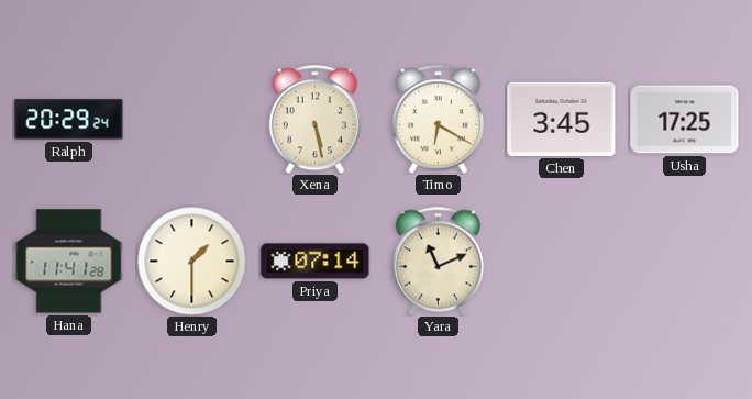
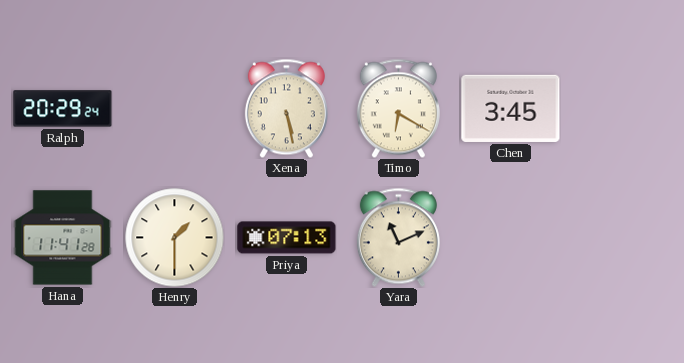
Usha: 17:25 -> none (685, 120)
Priya: 07:14 -> 07:13 (287, 238)
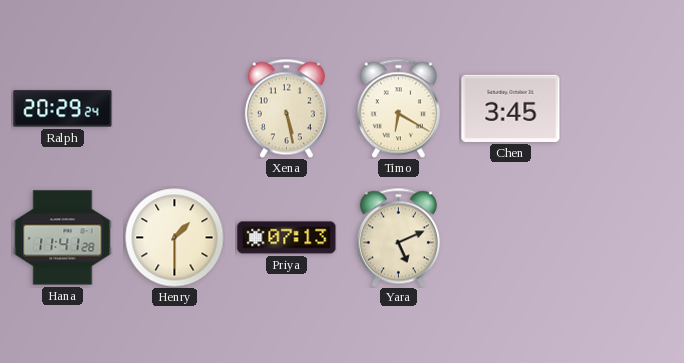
Yara: 11:11 -> 5:11 (398, 237)
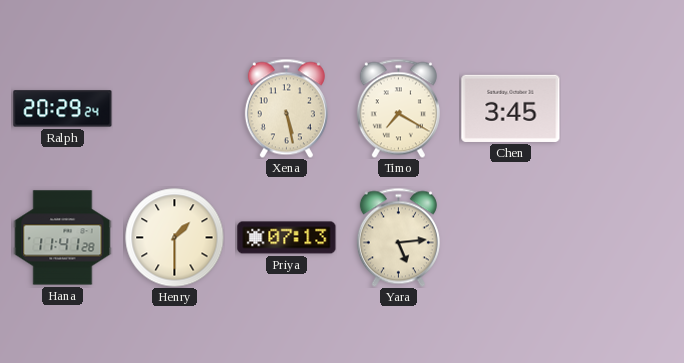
Timo: 6:20 -> 7:20 (398, 108)
Yara: 5:11 -> 5:14 (398, 237)
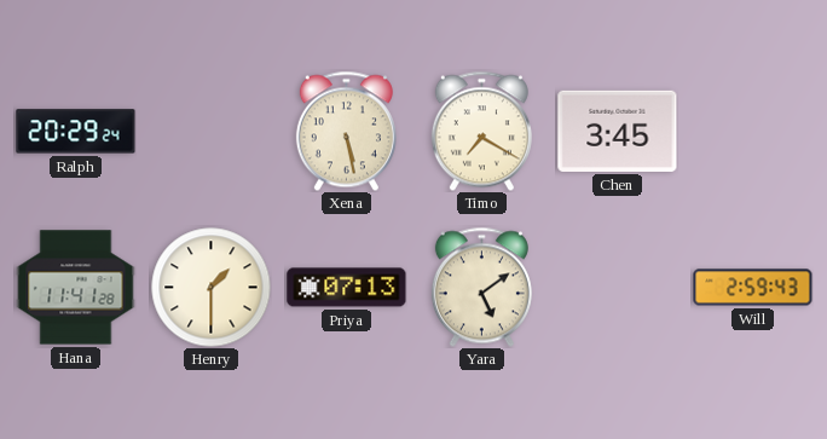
Yara: 5:14 -> 5:09 (481, 287)
Will: none -> 2:59 (753, 288)
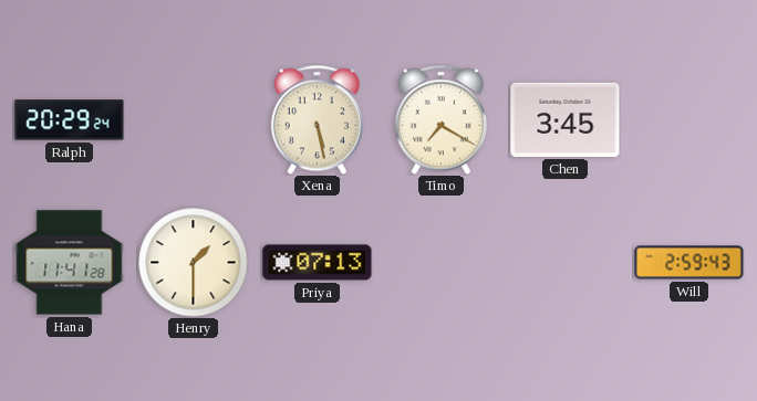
Yara: 5:09 -> none (481, 287)
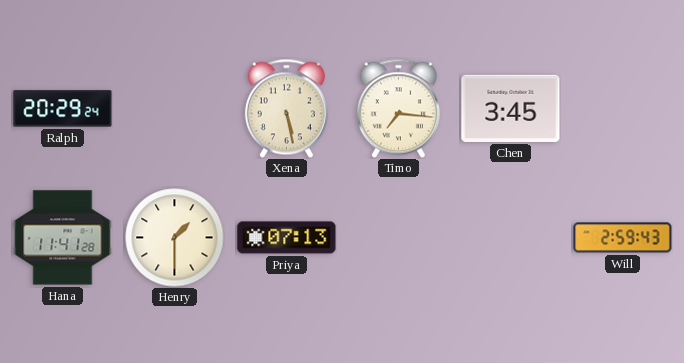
Timo: 7:20 -> 7:16 (398, 108)
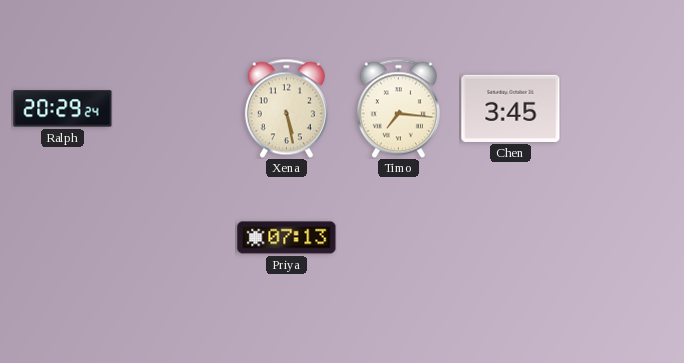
Hana: 11:41 -> none (63, 238)
Henry: 1:30 -> none (175, 238)
Will: 2:59 -> none (623, 238)
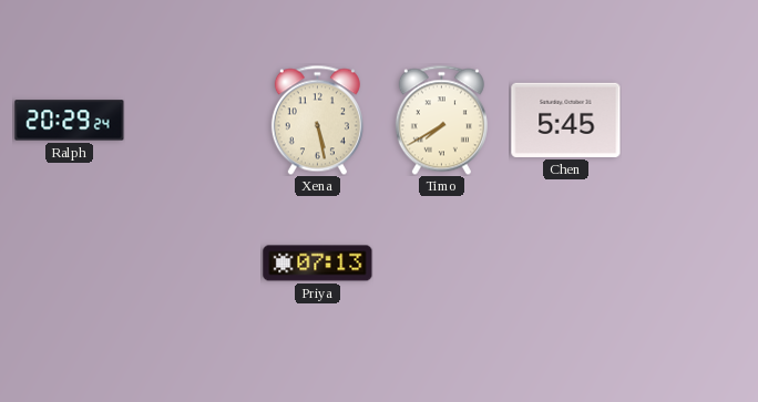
Timo: 7:16 -> 7:40 (441, 120)
Chen: 3:45 -> 5:45 (566, 120)
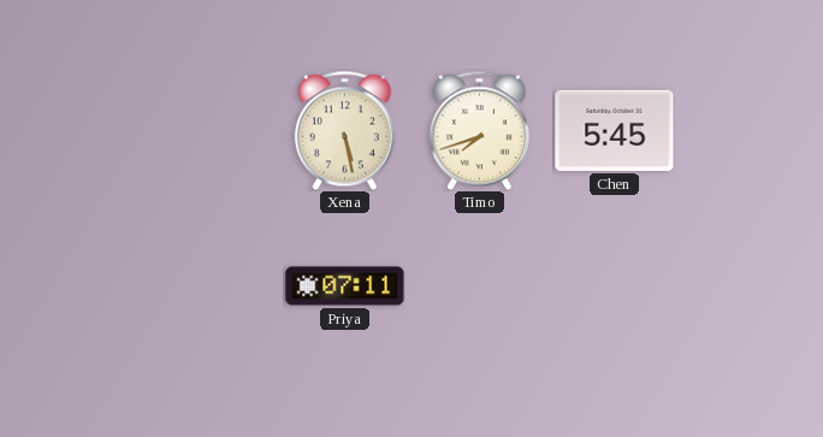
Ralph: 20:29 -> none (70, 121)
Timo: 7:40 -> 7:42 (479, 130)
Priya: 07:13 -> 07:11 (345, 287)
